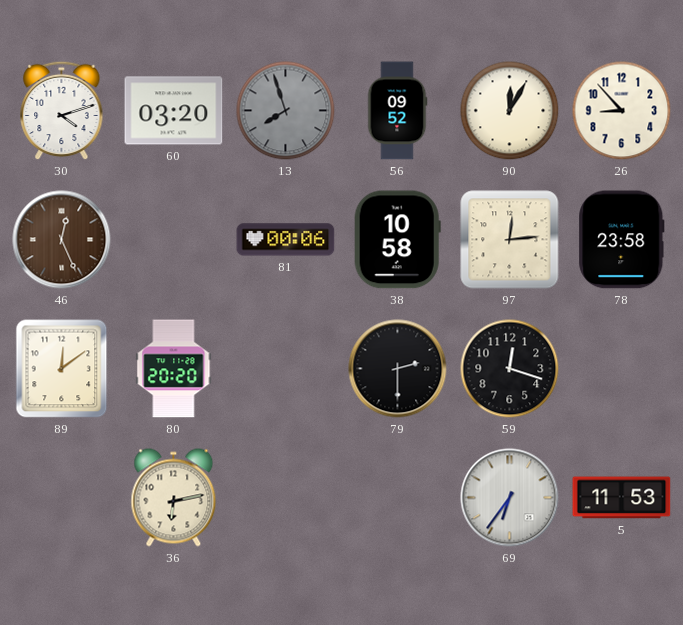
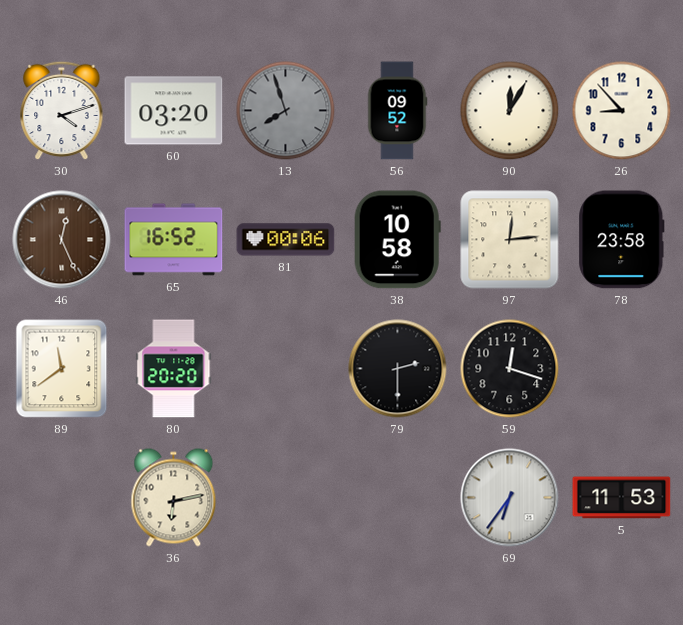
65: none -> 16:52 (174, 240)
89: 12:09 -> 11:39 (62, 369)
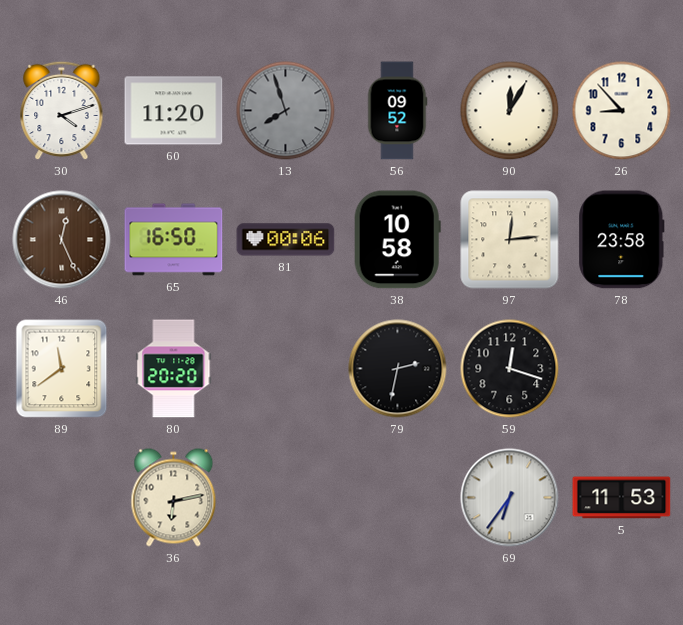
60: 03:20 -> 11:20 (174, 111)
65: 16:52 -> 16:50 (174, 240)
79: 2:30 -> 2:32 (398, 369)
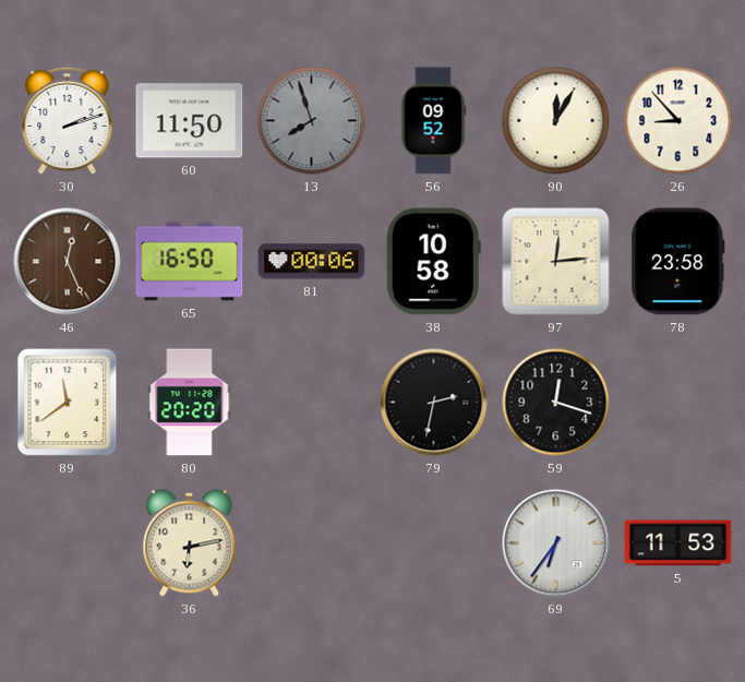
30: 4:12 -> 2:12 (68, 121)
60: 11:20 -> 11:50 (190, 121)
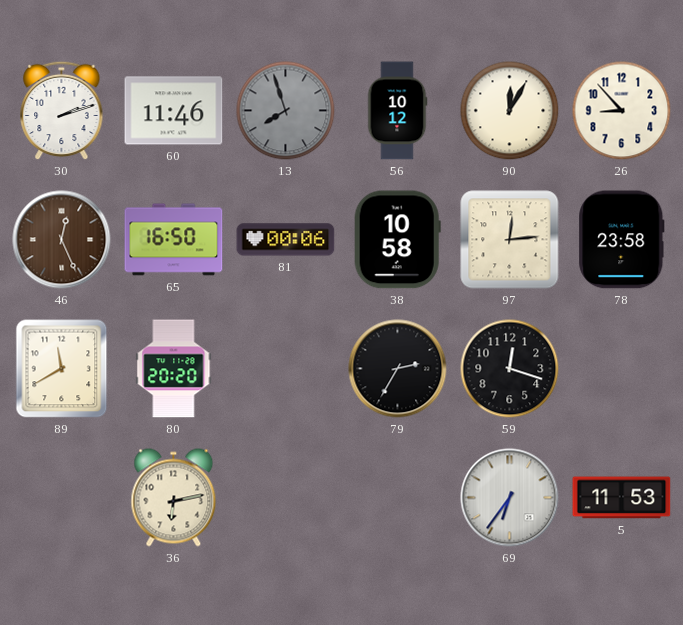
60: 11:50 -> 11:46 (174, 111)
56: 09:52 -> 10:12 (397, 111)
89: 11:39 -> 11:40 (62, 369)
79: 2:32 -> 2:35 (398, 369)
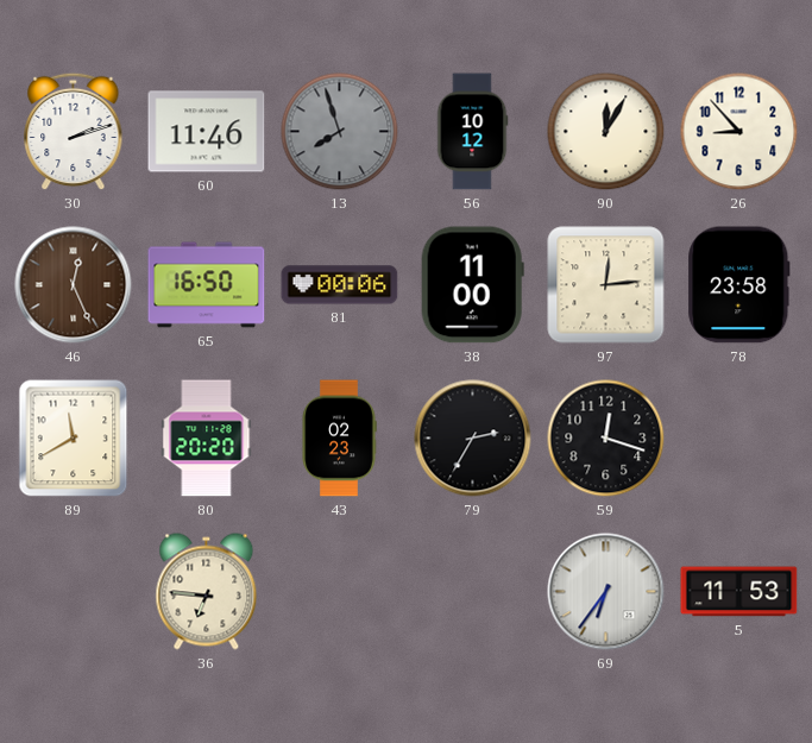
38: 10:58 -> 11:00 (472, 285)
43: none -> 02:23 (339, 439)
36: 6:13 -> 6:46 (207, 592)
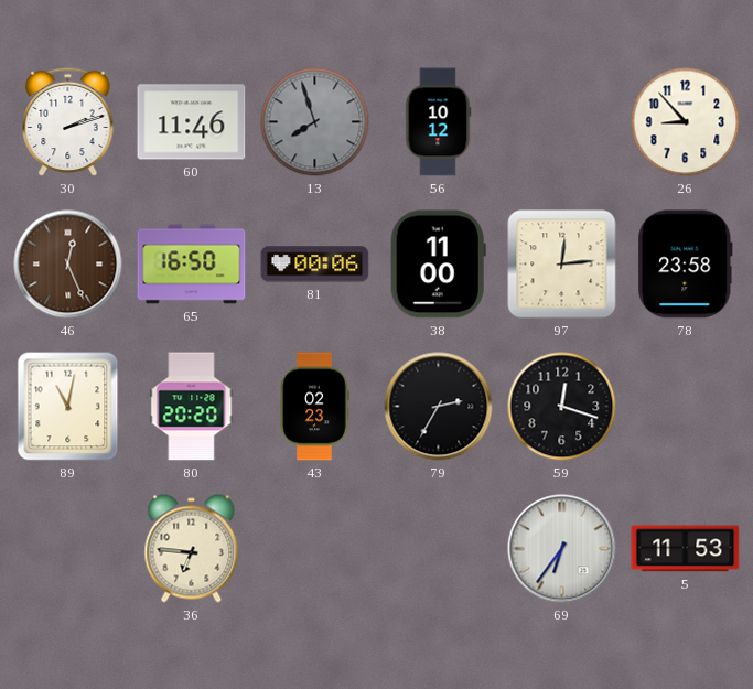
90: 12:05 -> none (606, 132)
89: 11:40 -> 11:02 (68, 407)
